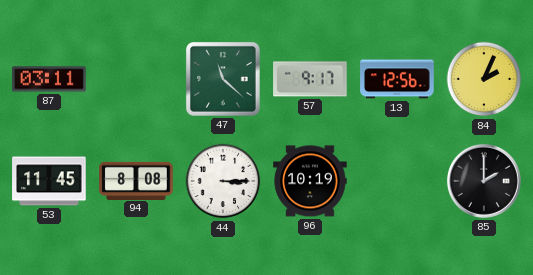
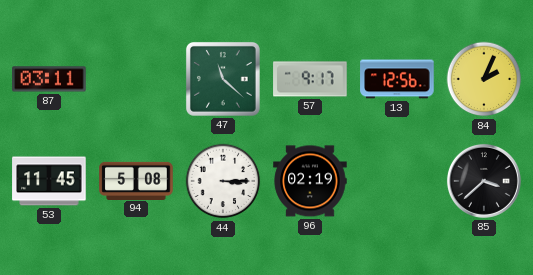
94: 8:08 -> 5:08 (136, 180)
96: 10:19 -> 02:19 (310, 181)
85: 2:00 -> 3:38 (484, 181)
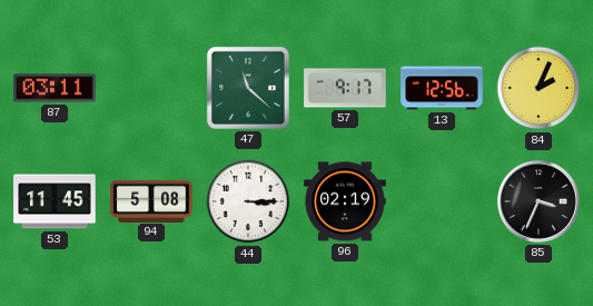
85: 3:38 -> 3:34 (538, 201)
